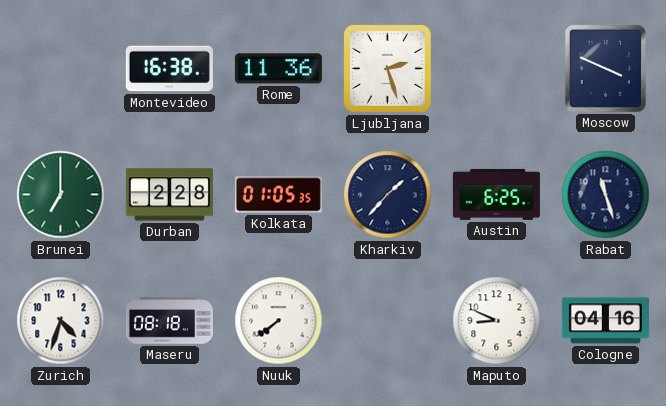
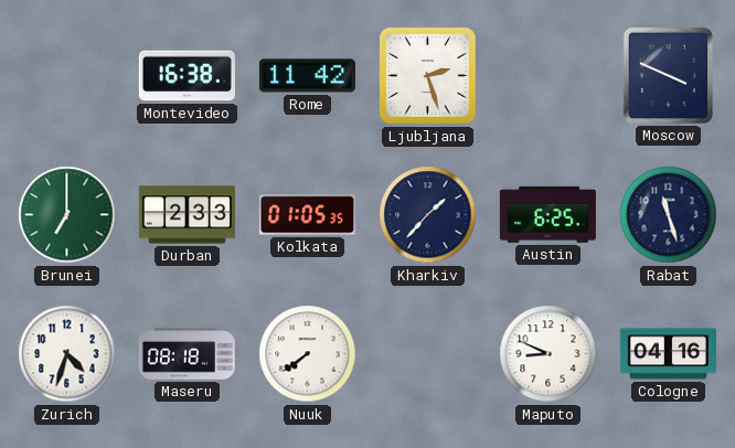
Rome: 11:36 -> 11:42 (307, 76)
Durban: 2:28 -> 2:33 (187, 215)
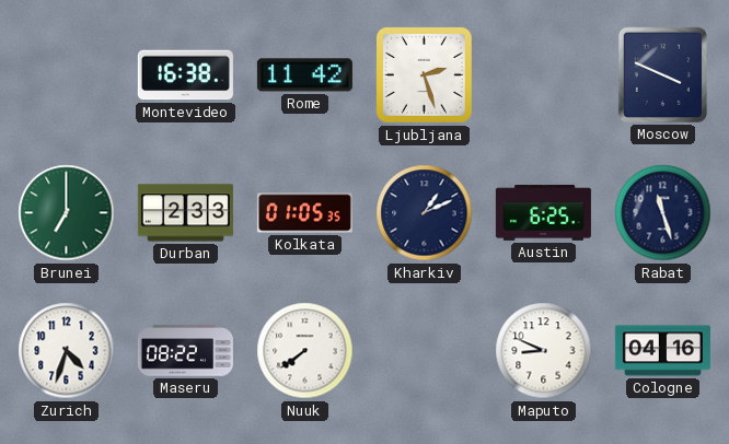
Kharkiv: 1:37 -> 1:11 (425, 213)
Maseru: 08:18 -> 08:22 (185, 351)
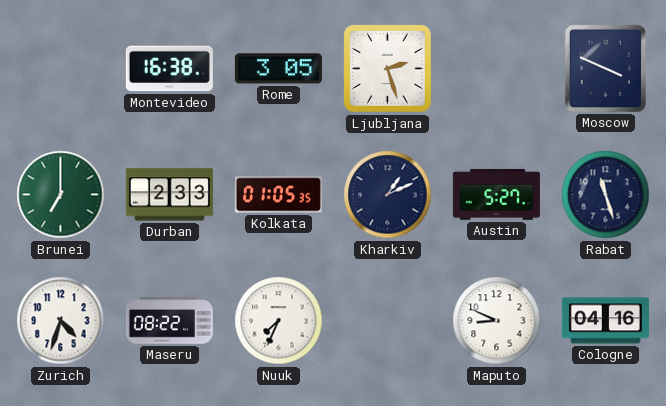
Rome: 11:42 -> 3:05 (278, 69)
Austin: 6:25 -> 5:27 (496, 194)
Nuuk: 7:39 -> 7:34 (279, 321)
